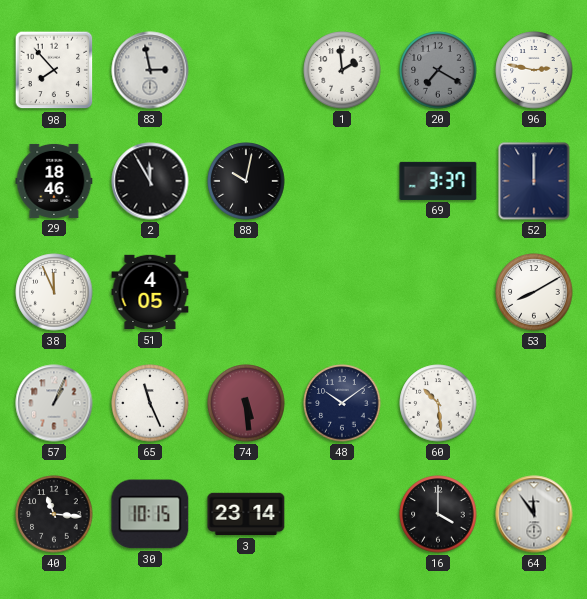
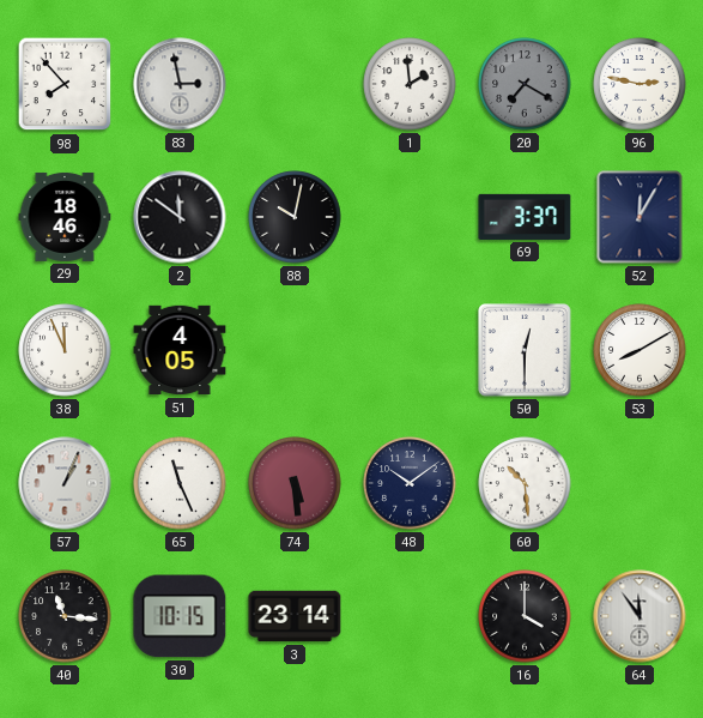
2: 11:55 -> 11:51 (180, 217)
52: 12:00 -> 12:05 (640, 217)
50: none -> 12:30 (525, 350)
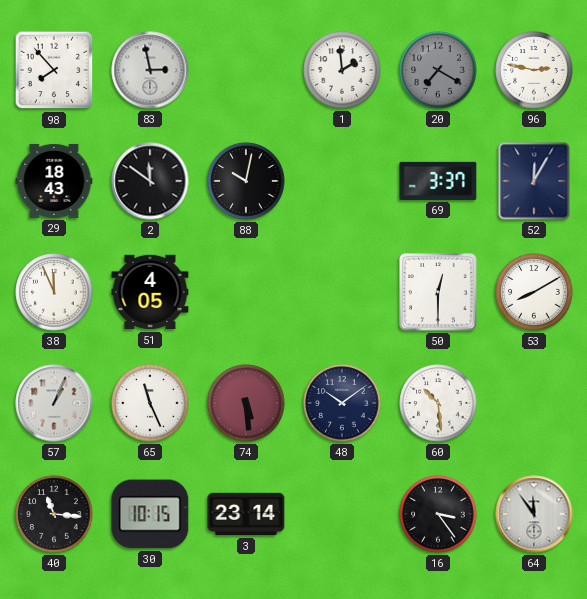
29: 18:46 -> 18:43 (54, 181)
16: 4:00 -> 3:24 (438, 514)
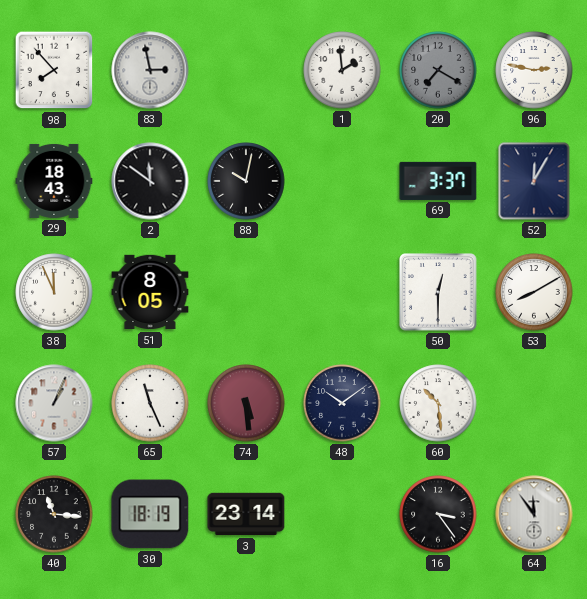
51: 4:05 -> 8:05 (150, 292)
30: 10:15 -> 18:19 (150, 514)
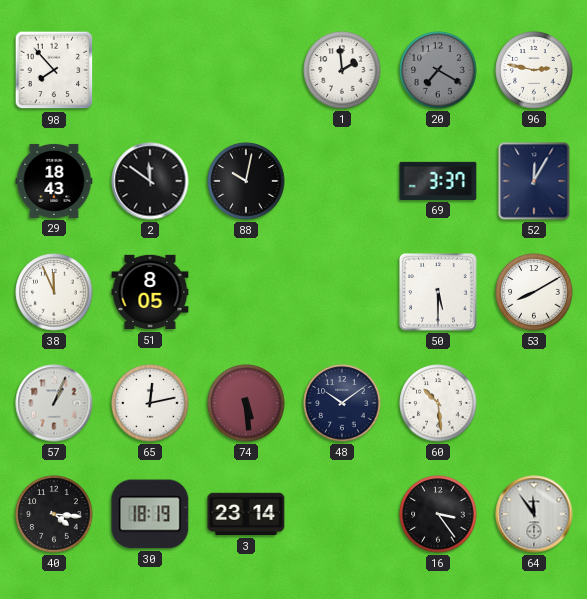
83: 2:58 -> none (150, 70)
50: 12:30 -> 5:30 (438, 292)
65: 11:26 -> 12:13 (150, 403)
40: 11:16 -> 4:16 (54, 514)
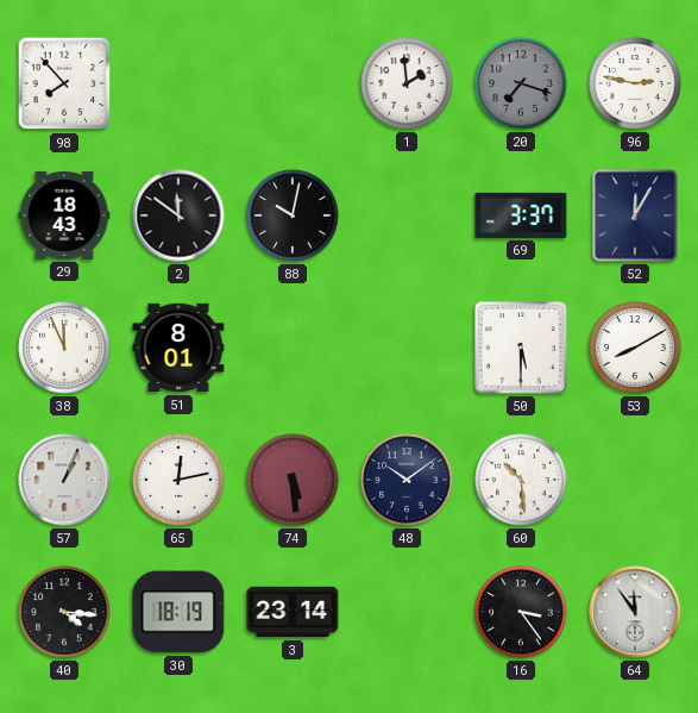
20: 7:20 -> 7:18 (521, 83)
51: 8:05 -> 8:01 (178, 348)
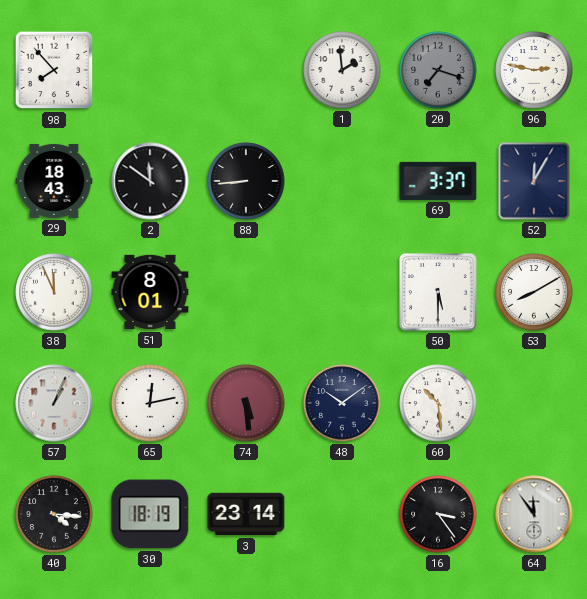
88: 10:02 -> 8:44 (246, 181)
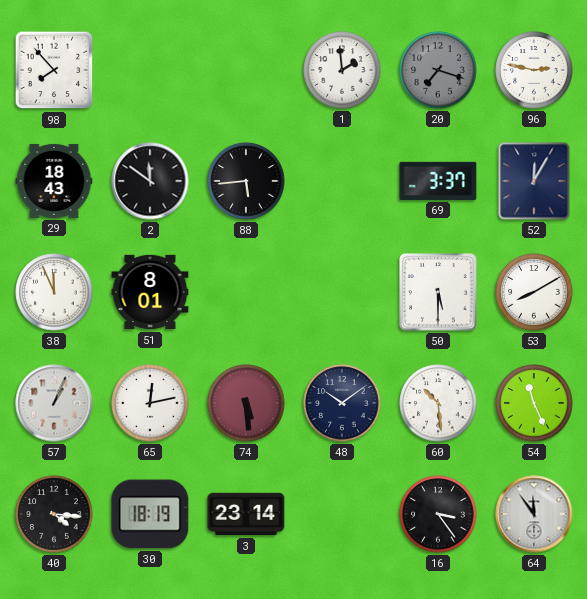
88: 8:44 -> 5:44 (246, 181)
54: none -> 11:26 (534, 403)
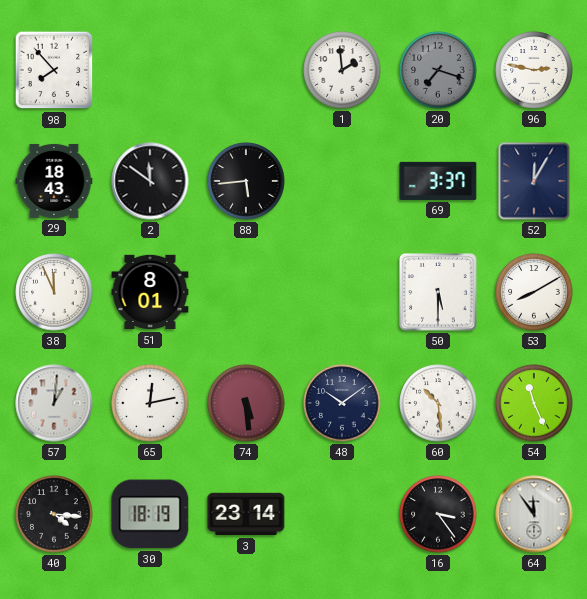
57: 1:04 -> 1:01 (54, 403)
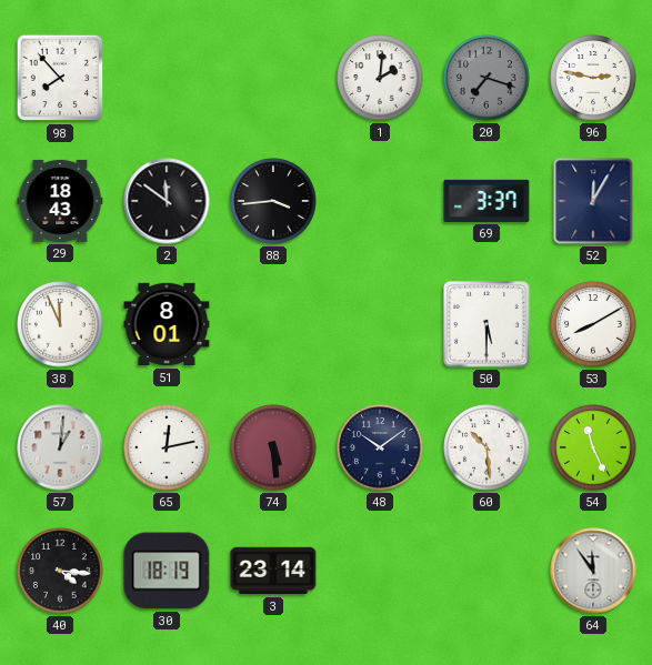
1: 1:59 -> 2:01 (380, 78)
88: 5:44 -> 3:44 (273, 201)
16: 3:24 -> none (438, 514)
